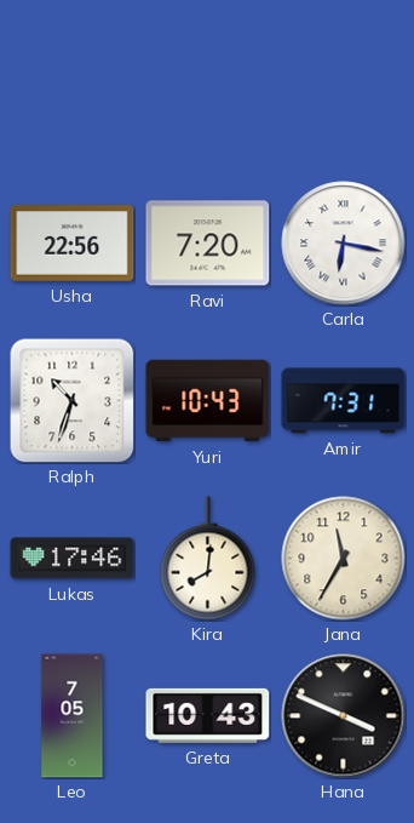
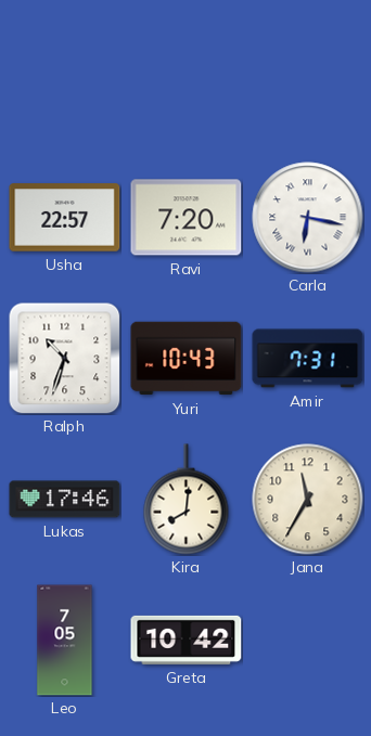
Usha: 22:56 -> 22:57 (65, 218)
Greta: 10:43 -> 10:42 (187, 640)
Hana: 3:49 -> none (344, 716)
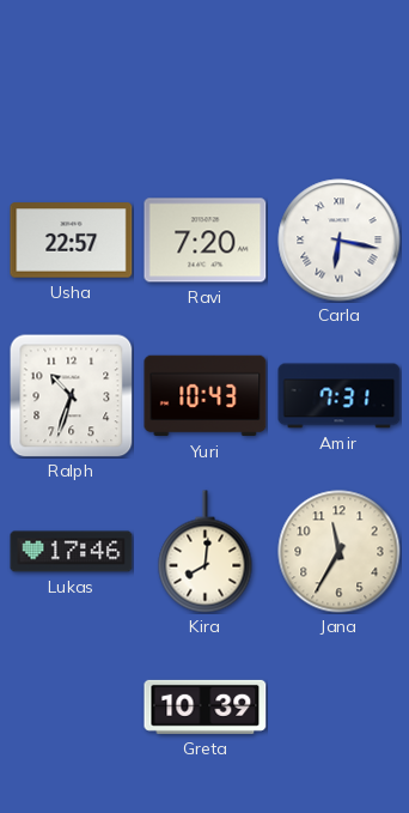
Leo: 7:05 -> none (65, 641)
Greta: 10:42 -> 10:39 (206, 706)
